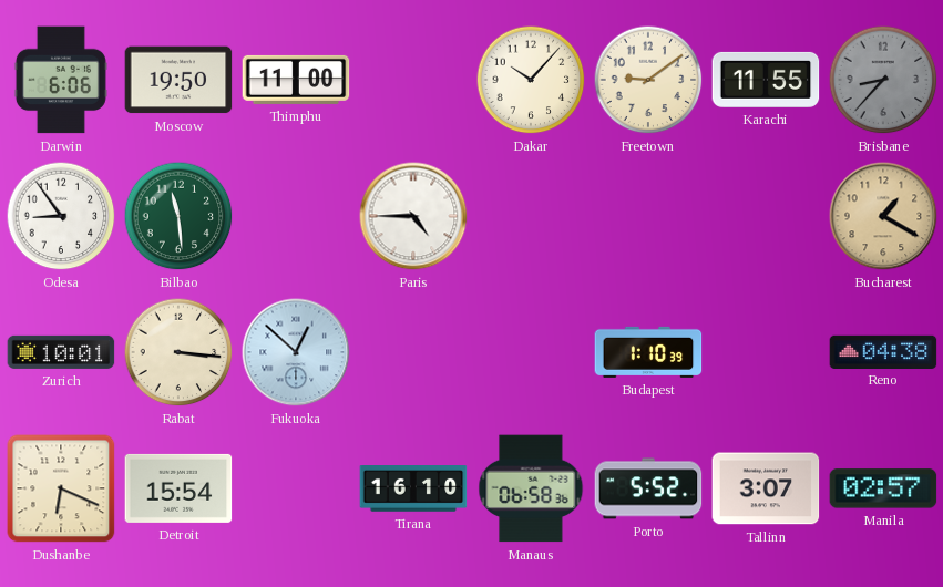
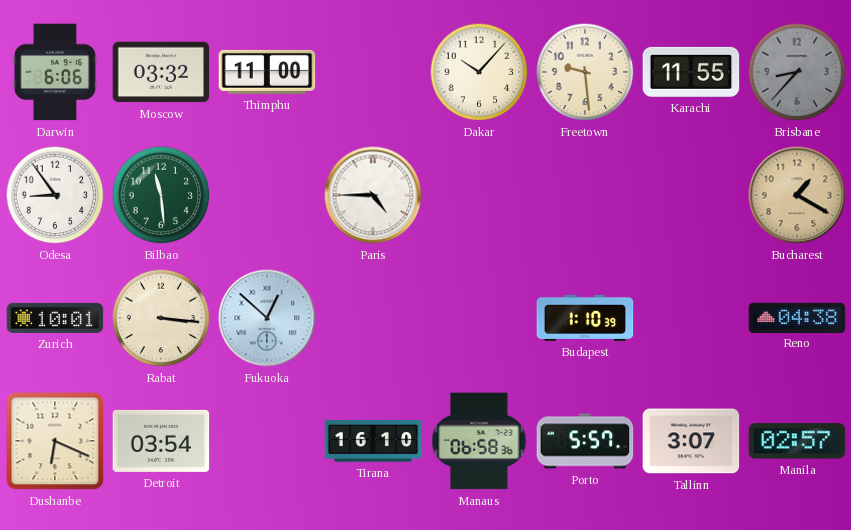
Moscow: 19:50 -> 03:32 (161, 72)
Freetown: 9:09 -> 9:29 (585, 72)
Detroit: 15:54 -> 03:54 (161, 441)
Porto: 5:52 -> 5:57 (585, 441)
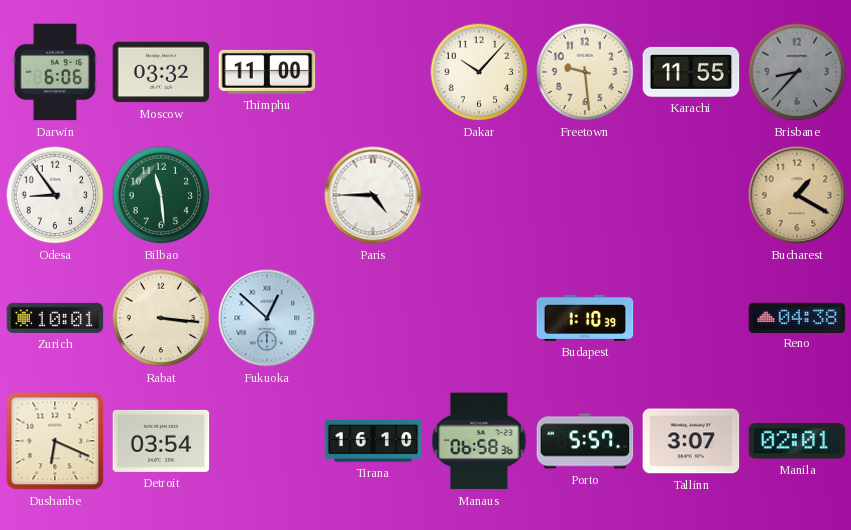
Manila: 02:57 -> 02:01 (797, 441)
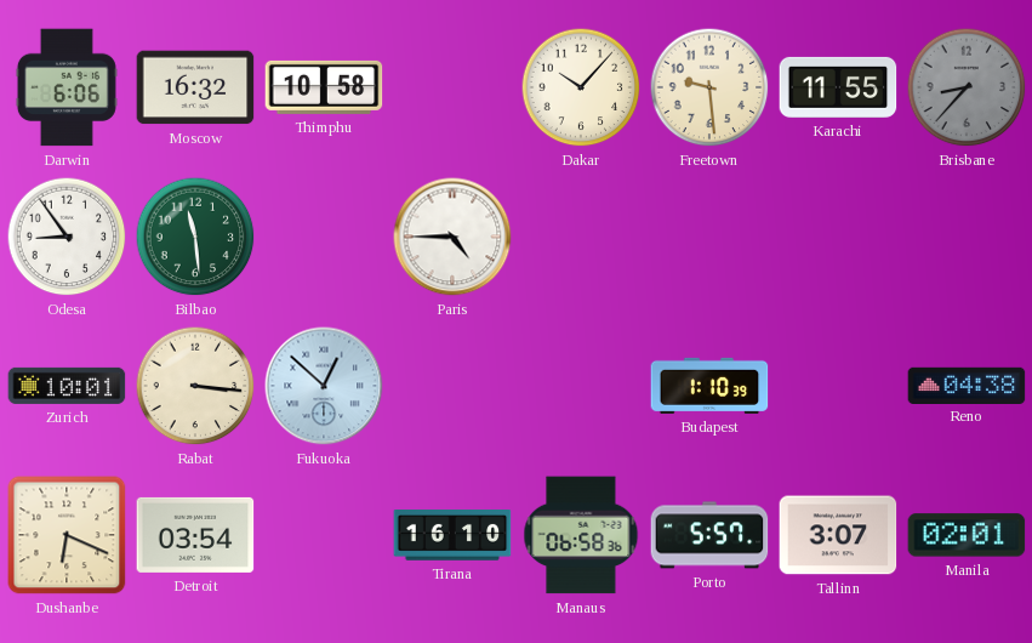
Moscow: 03:32 -> 16:32 (195, 87)
Thimphu: 11:00 -> 10:58 (324, 87)
Bucharest: 1:20 -> none (797, 195)
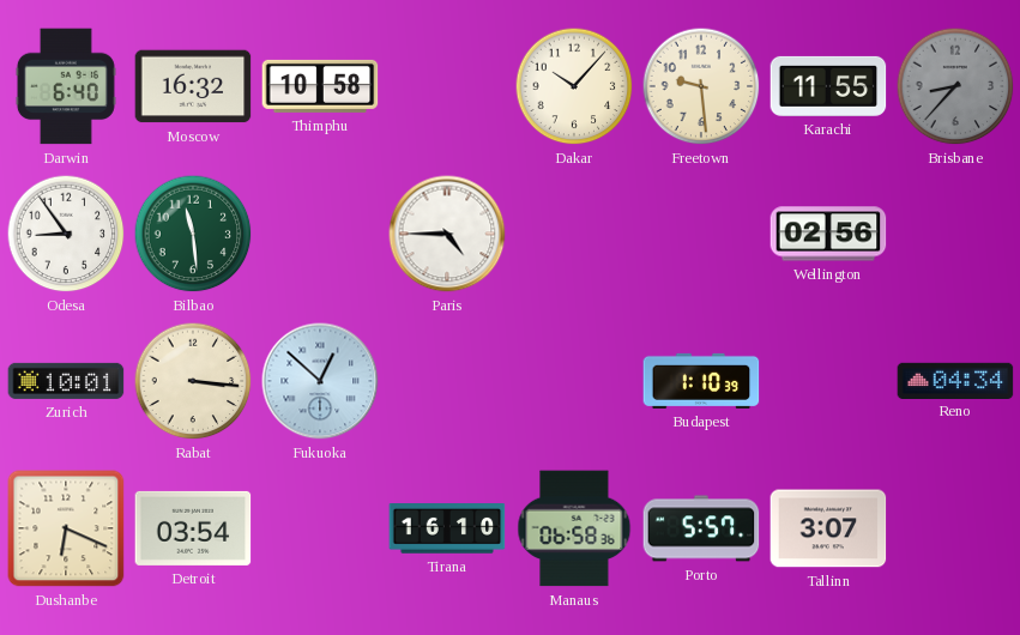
Darwin: 6:06 -> 6:40 (66, 86)
Wellington: none -> 02:56 (828, 234)
Reno: 04:38 -> 04:34 (955, 380)
Manila: 02:01 -> none (967, 535)
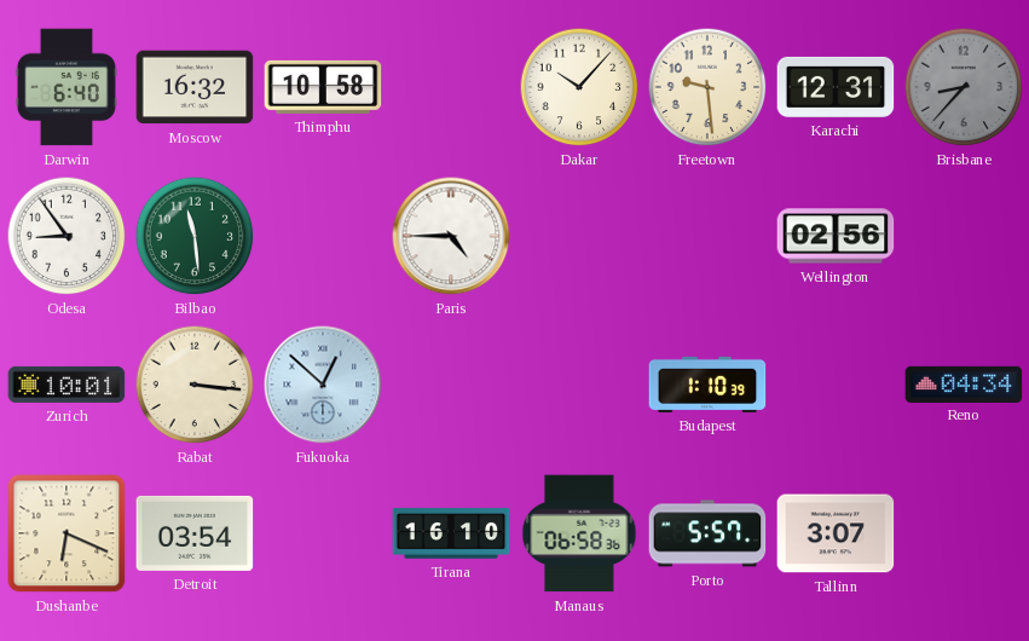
Karachi: 11:55 -> 12:31 (836, 87)
